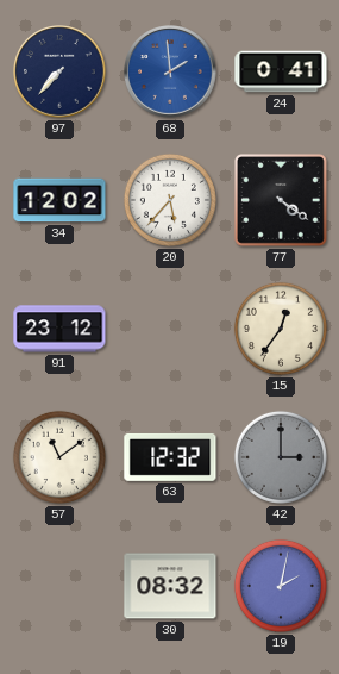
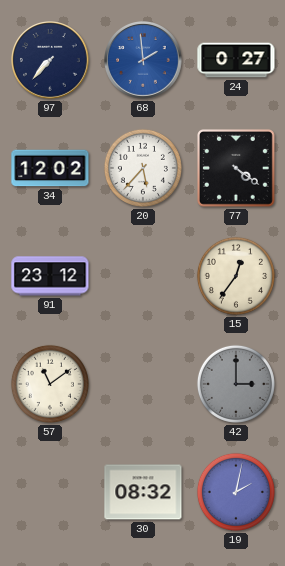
24: 0:41 -> 0:27 (236, 60)
63: 12:32 -> none (170, 457)
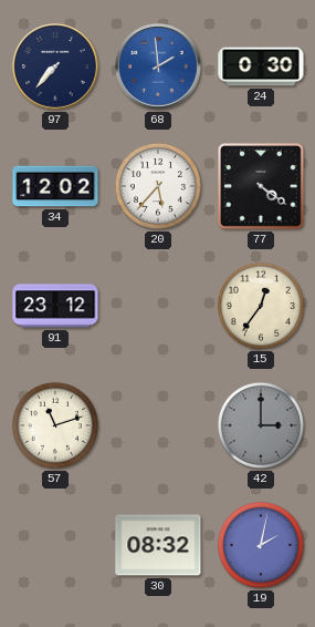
24: 0:27 -> 0:30 (261, 66)
57: 11:09 -> 11:12 (55, 425)
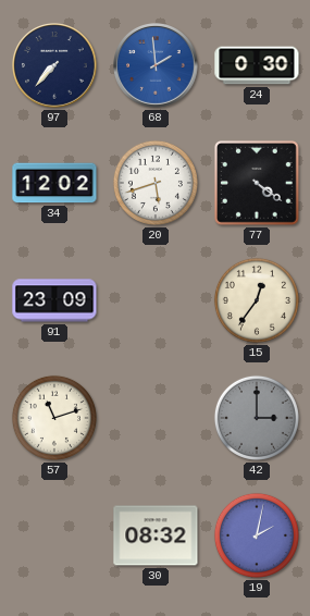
20: 5:37 -> 5:42 (156, 183)
91: 23:12 -> 23:09 (54, 300)
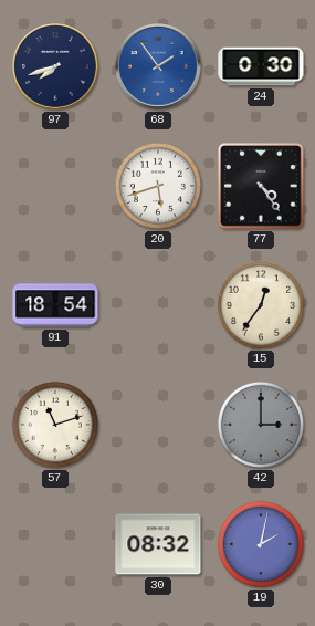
97: 7:37 -> 7:42 (56, 67)
68: 1:59 -> 1:54 (159, 67)
34: 12:02 -> none (54, 183)
77: 4:21 -> 4:24 (262, 187)
91: 23:09 -> 18:54 (55, 305)
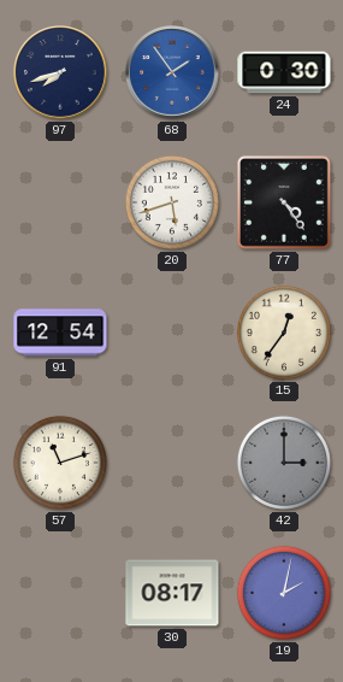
91: 18:54 -> 12:54 (60, 333)
30: 08:32 -> 08:17 (172, 593)
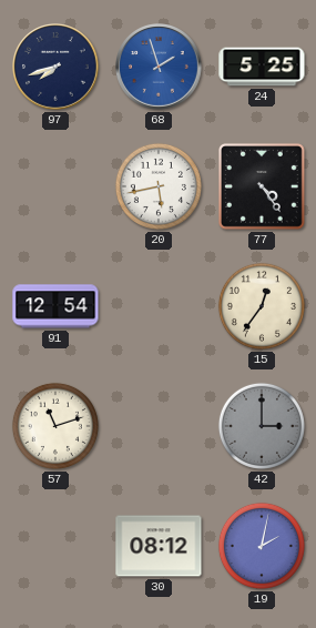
68: 1:54 -> 1:57 (160, 68)
24: 0:30 -> 5:25 (262, 67)
20: 5:42 -> 5:43 (159, 186)
30: 08:17 -> 08:12 (159, 546)
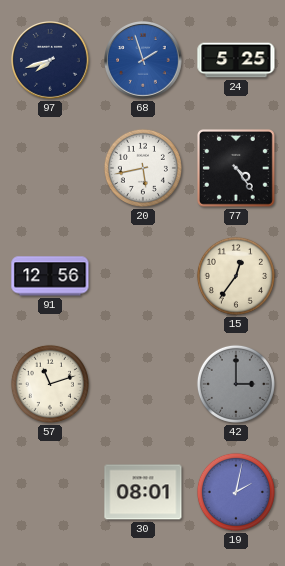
91: 12:54 -> 12:56 (50, 276)
30: 08:12 -> 08:01 (143, 492)
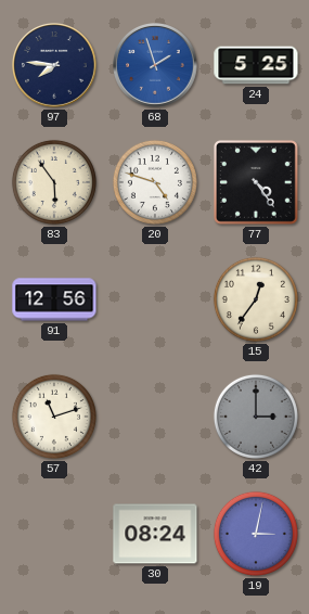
97: 7:42 -> 7:46 (55, 66)
83: none -> 5:54 (54, 182)
20: 5:43 -> 4:48 (155, 182)
30: 08:01 -> 08:24 (155, 534)
19: 2:02 -> 3:02 (256, 534)
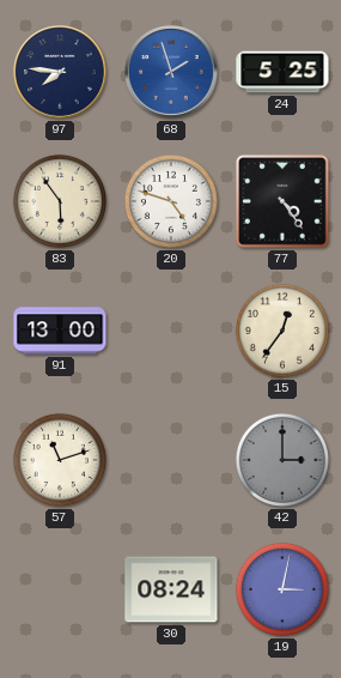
91: 12:56 -> 13:00 (60, 331)
